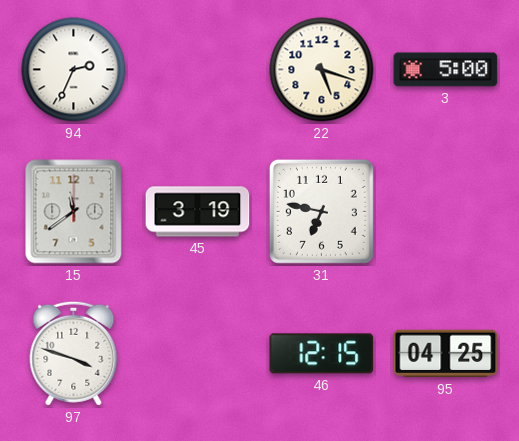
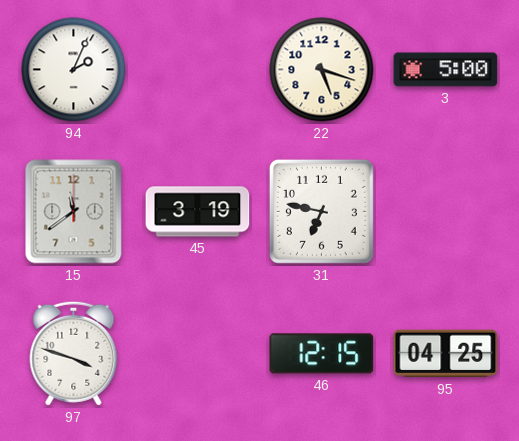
94: 2:34 -> 2:04 (74, 70)
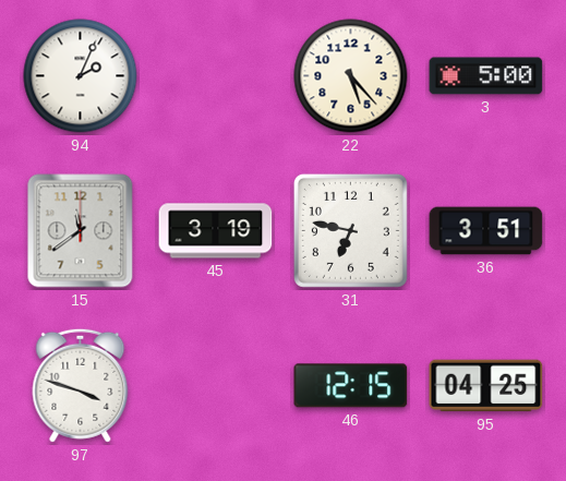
22: 5:18 -> 5:23 (351, 76)
36: none -> 3:51 (486, 231)
